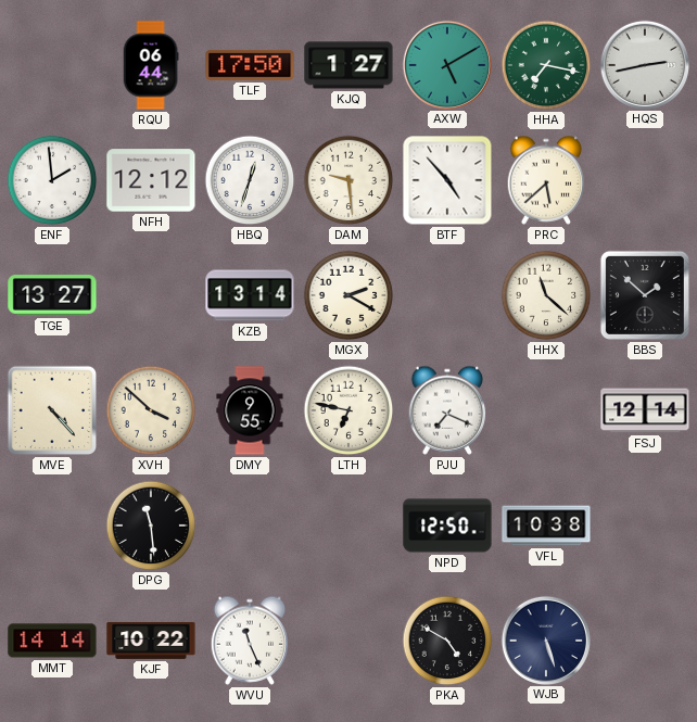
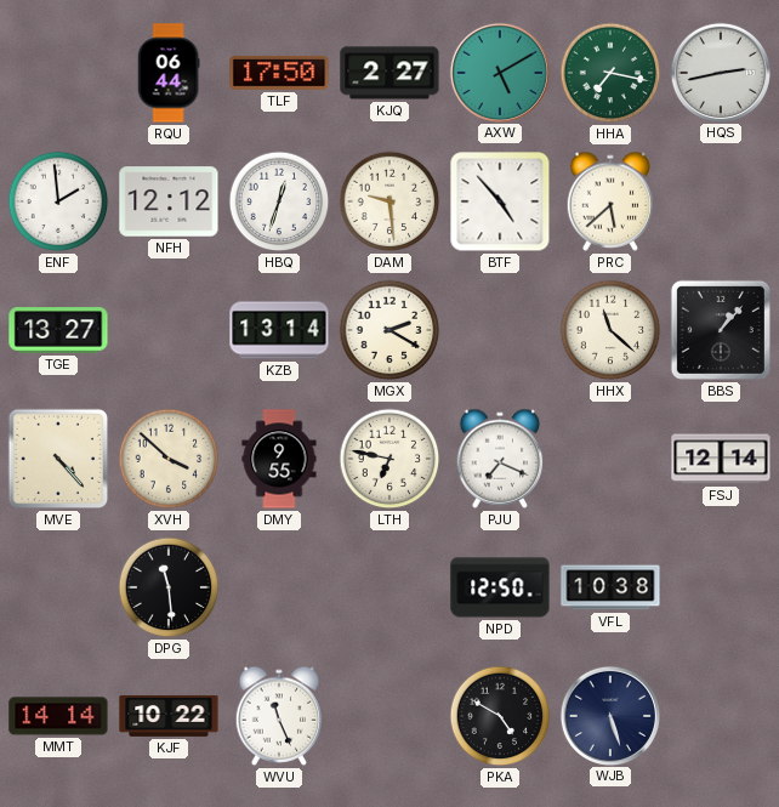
KJQ: 1:27 -> 2:27 (389, 73)
BBS: 1:52 -> 1:07 (721, 330)
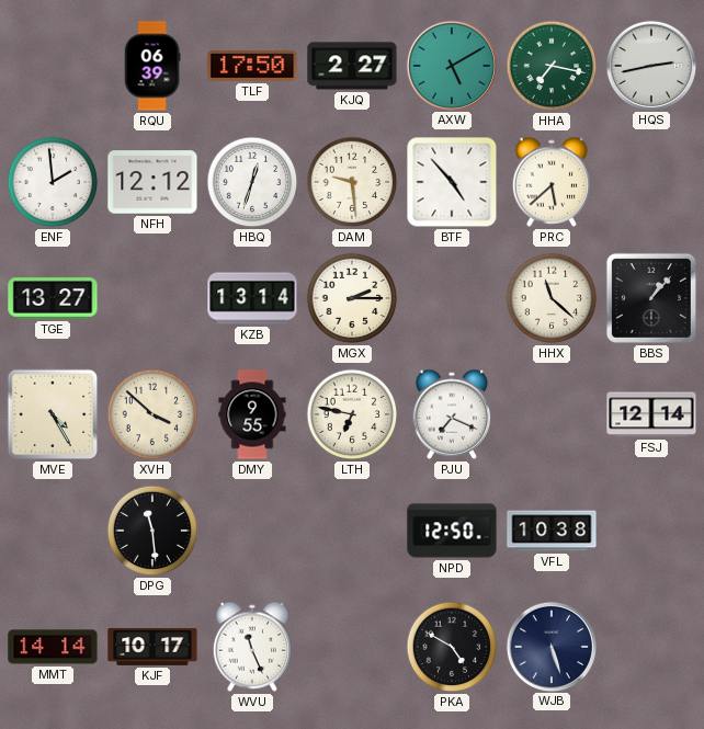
RQU: 06:44 -> 06:39 (152, 66)
MGX: 2:20 -> 2:15 (352, 298)
MVE: 4:23 -> 4:25 (53, 414)
KJF: 10:22 -> 10:17 (152, 647)
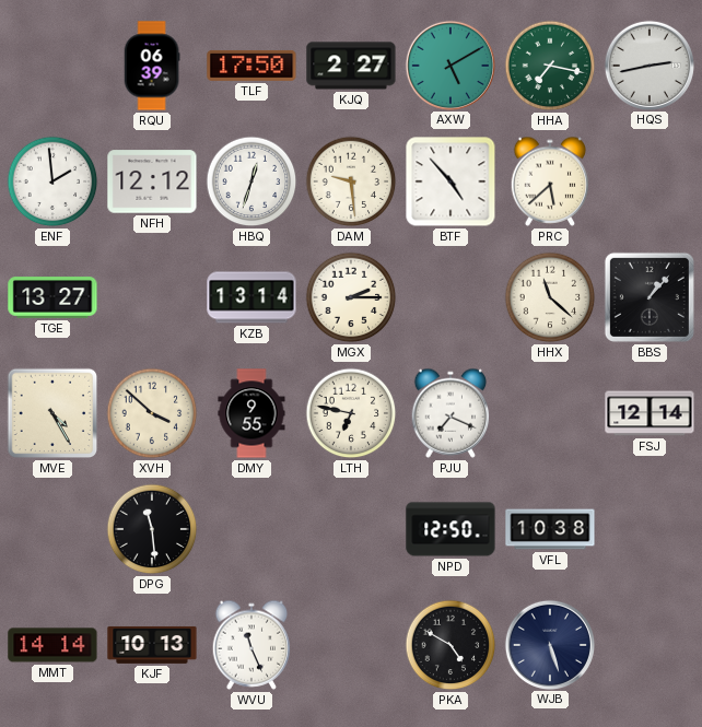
KJF: 10:17 -> 10:13 (152, 645)
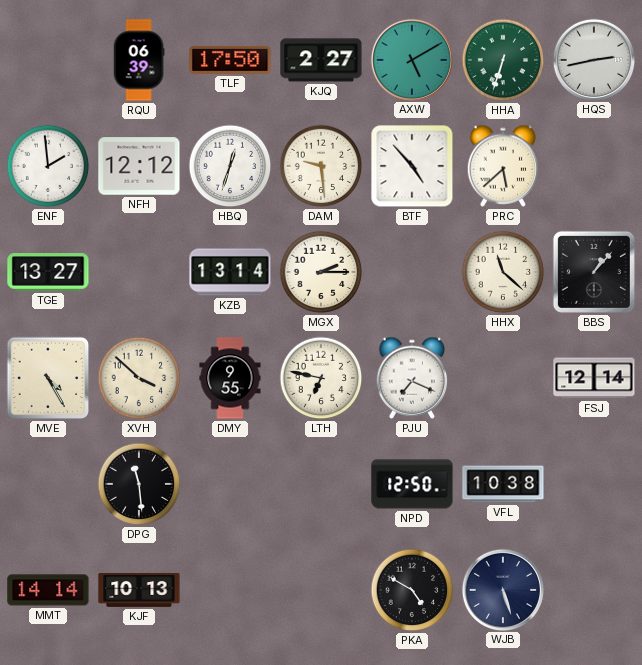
HHA: 7:17 -> 6:33 (503, 60)
WVU: 11:26 -> none (251, 645)
